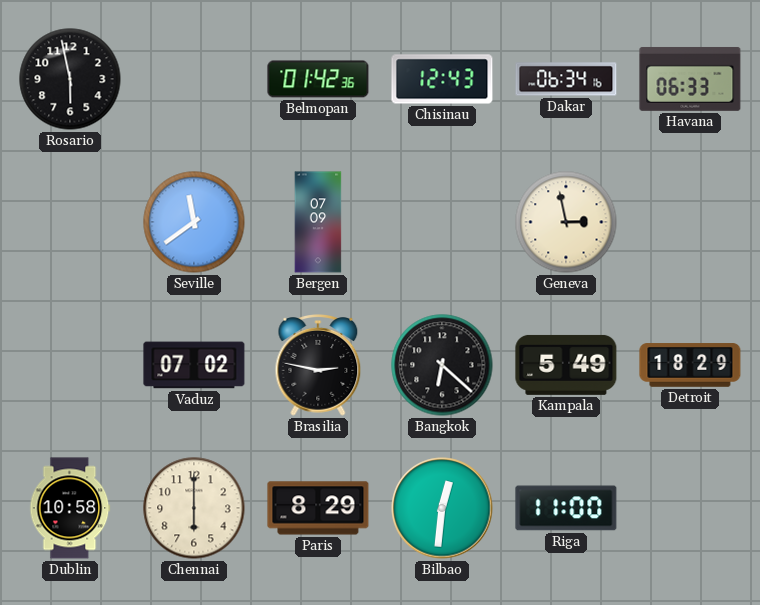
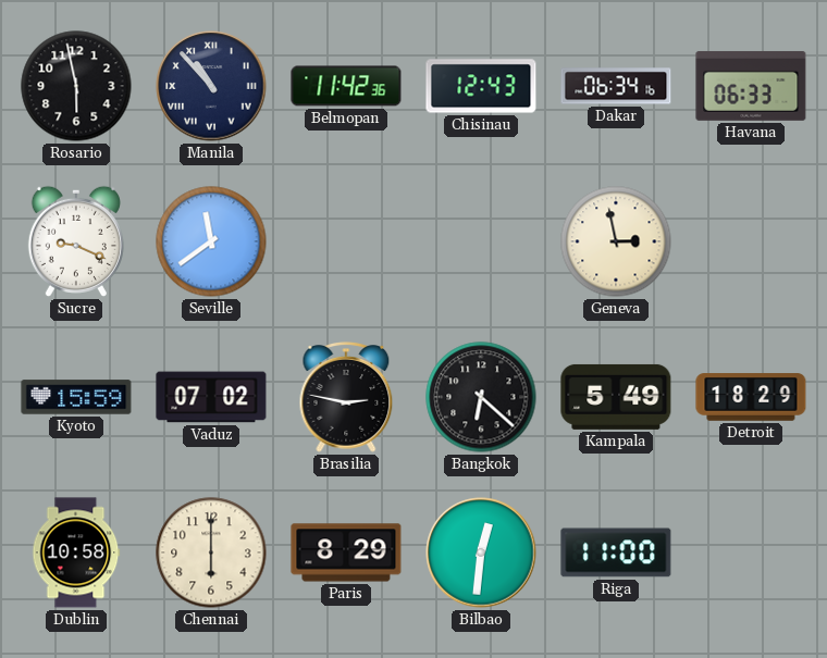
Manila: none -> 10:53 (211, 86)
Belmopan: 01:42 -> 11:42 (346, 86)
Sucre: none -> 9:19 (76, 241)
Bergen: 07:09 -> none (318, 222)
Kyoto: none -> 15:59 (76, 397)
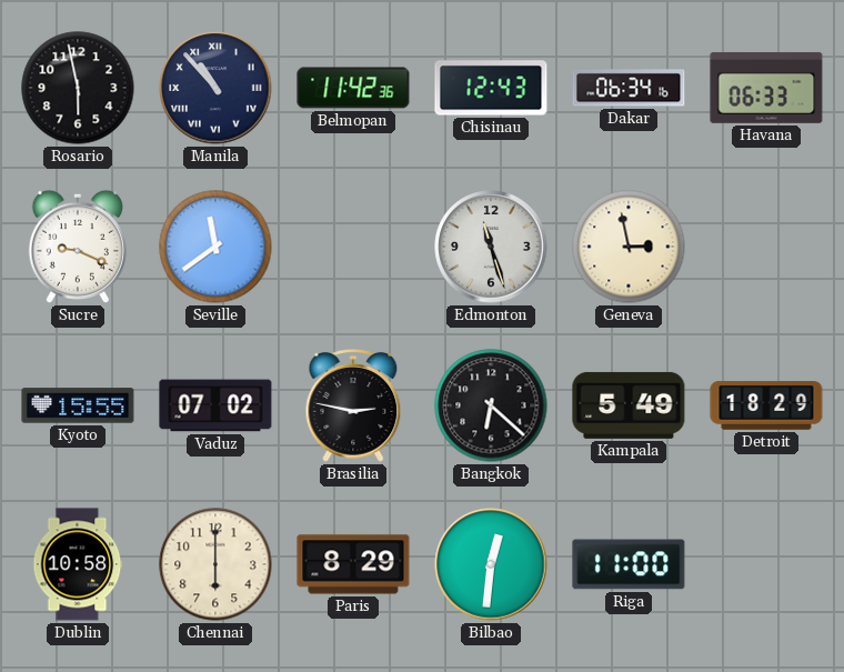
Edmonton: none -> 11:27 (491, 247)
Kyoto: 15:59 -> 15:55 (78, 405)
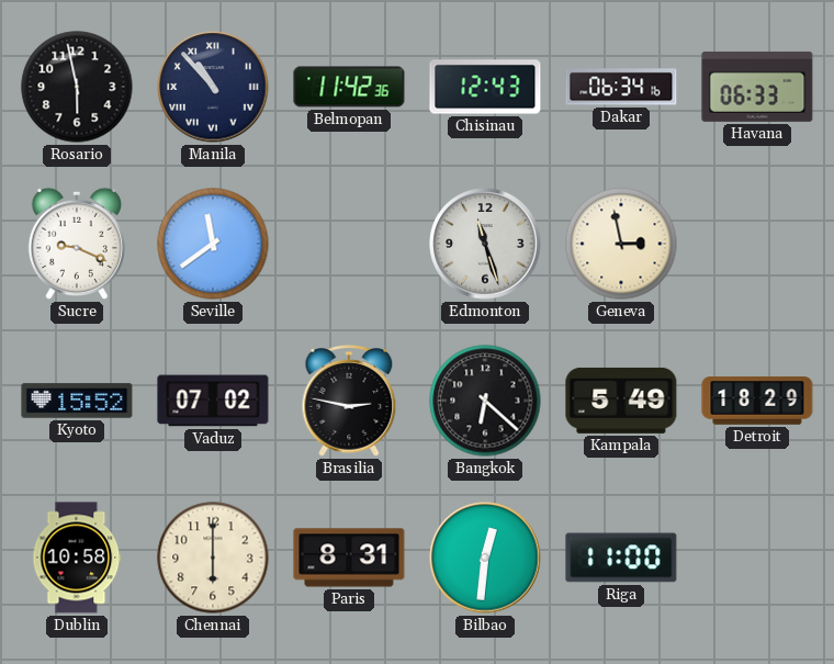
Kyoto: 15:55 -> 15:52 (77, 401)
Paris: 8:29 -> 8:31 (349, 558)
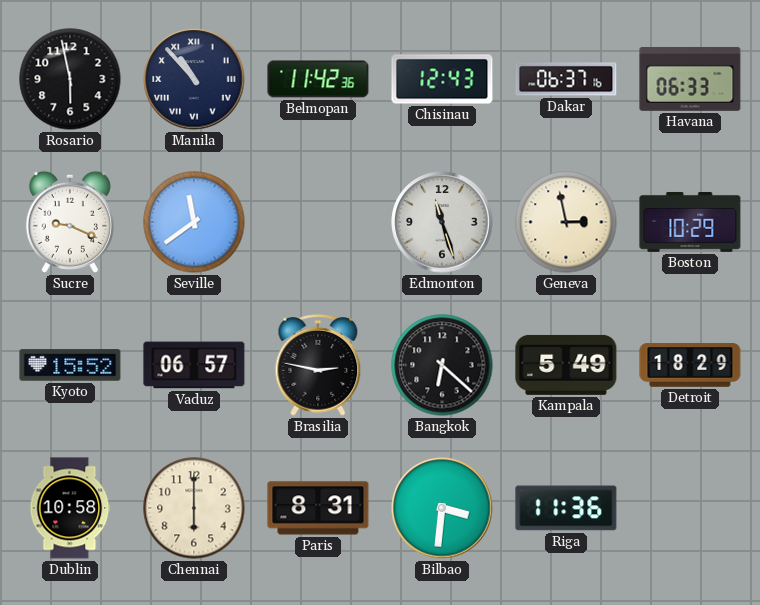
Dakar: 06:34 -> 06:37 (566, 79)
Boston: none -> 10:29 (690, 222)
Vaduz: 07:02 -> 06:57 (194, 365)
Bilbao: 12:31 -> 3:31 (442, 508)
Riga: 11:00 -> 11:36 (566, 508)
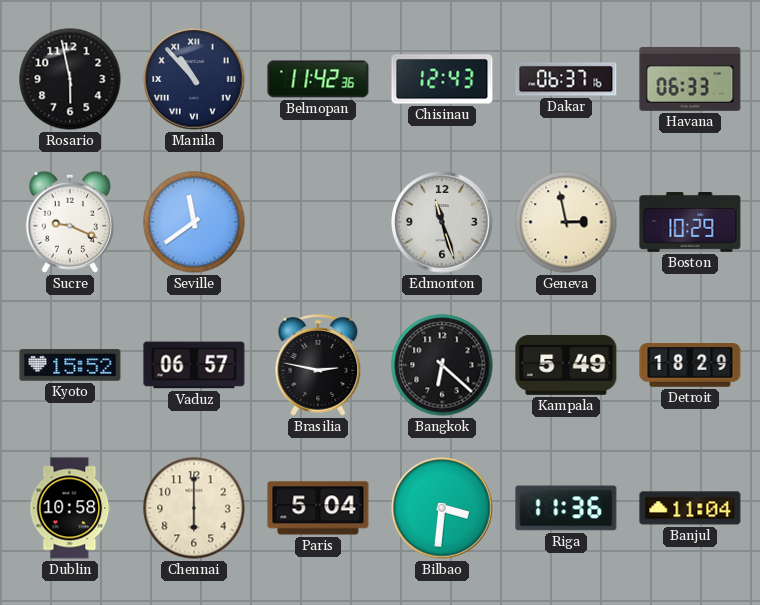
Paris: 8:31 -> 5:04 (318, 508)
Banjul: none -> 11:04 (690, 508)
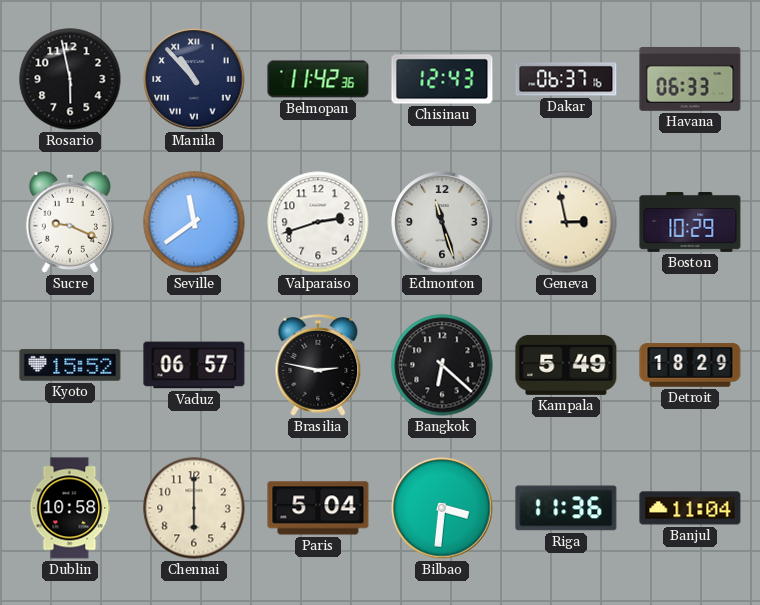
Valparaiso: none -> 2:42 (318, 222)
